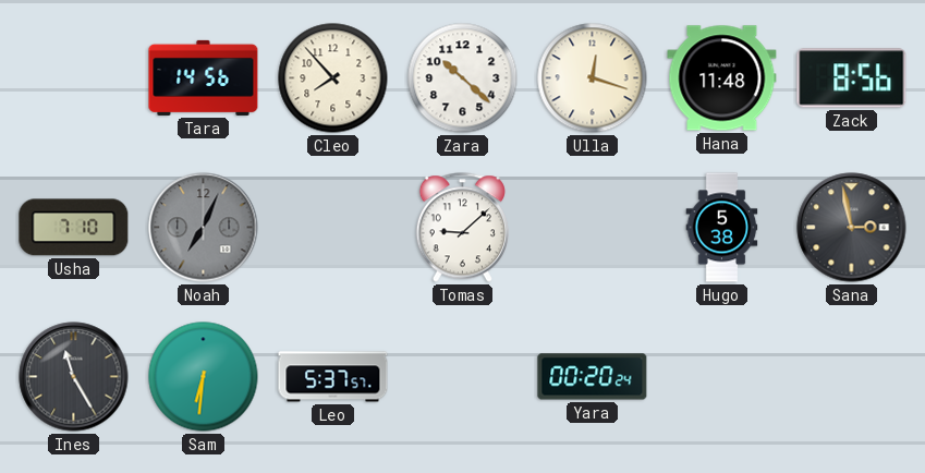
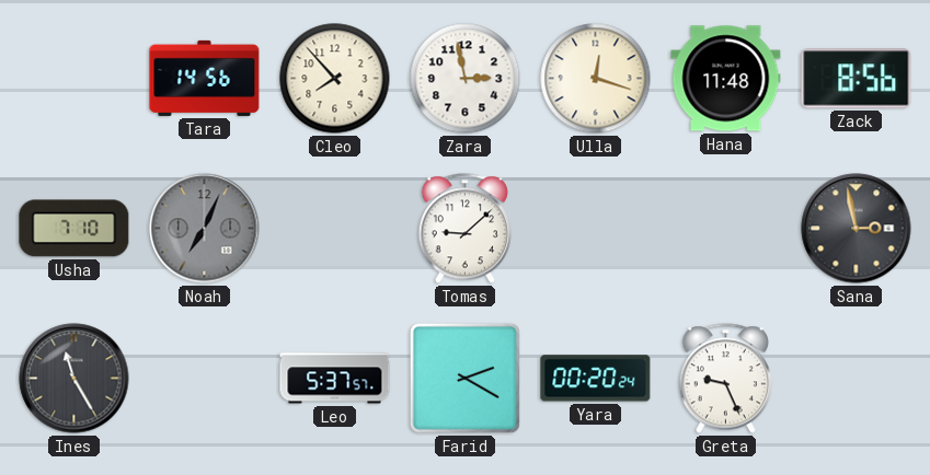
Zara: 10:22 -> 2:58 (466, 79)
Hugo: 5:38 -> none (722, 228)
Sam: 6:31 -> none (204, 377)
Farid: none -> 2:20 (464, 378)
Greta: none -> 9:26 (725, 379)
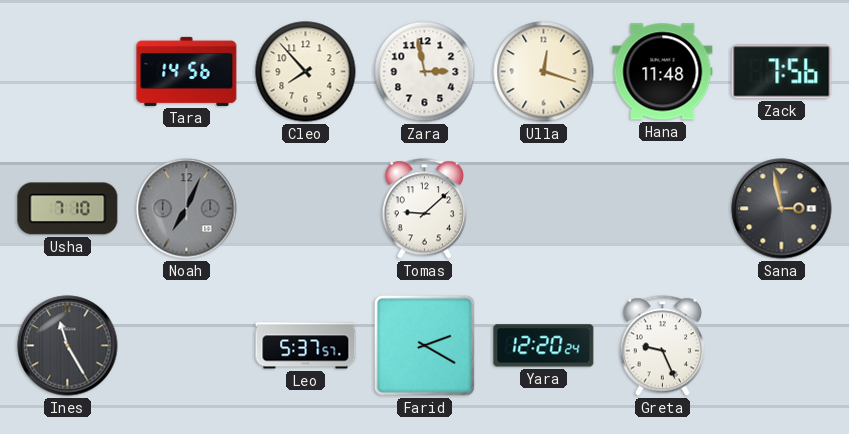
Zack: 8:56 -> 7:56 (782, 72)
Yara: 00:20 -> 12:20 (544, 346)
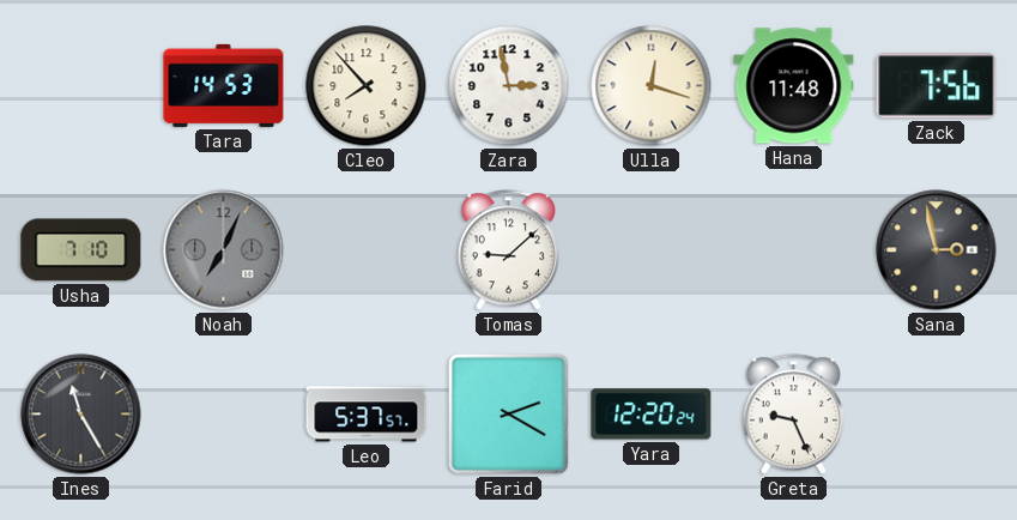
Tara: 14:56 -> 14:53 (224, 85)
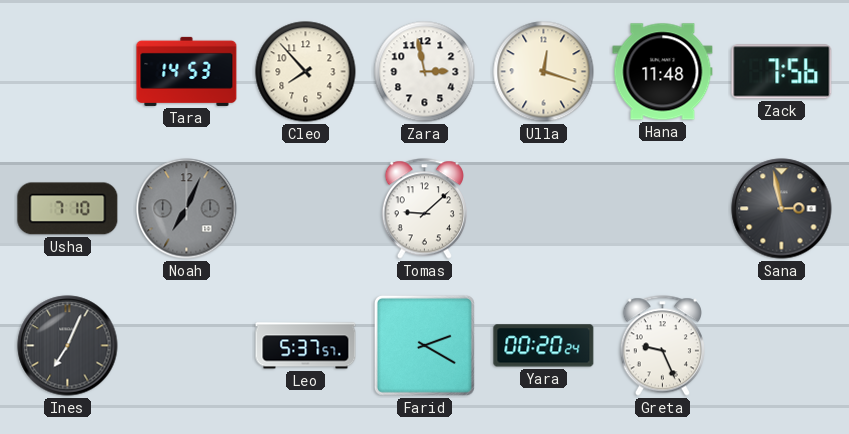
Ines: 11:25 -> 7:04 (68, 346)
Yara: 12:20 -> 00:20 (544, 346)
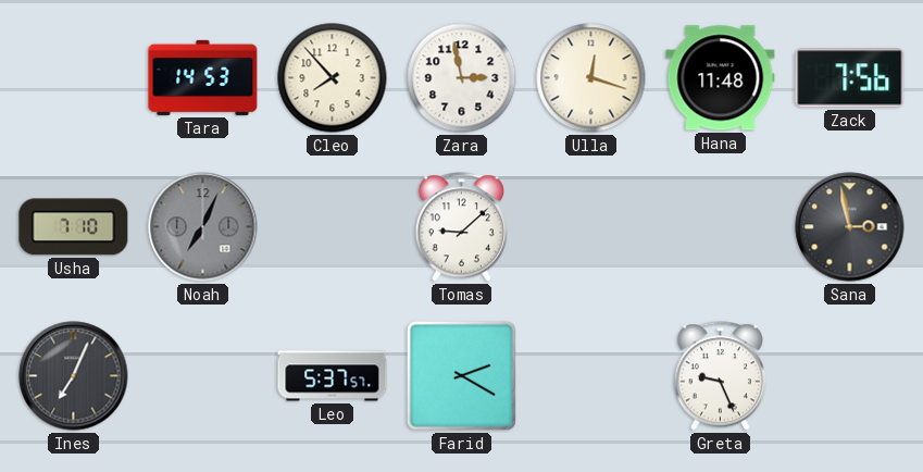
Yara: 00:20 -> none (544, 346)
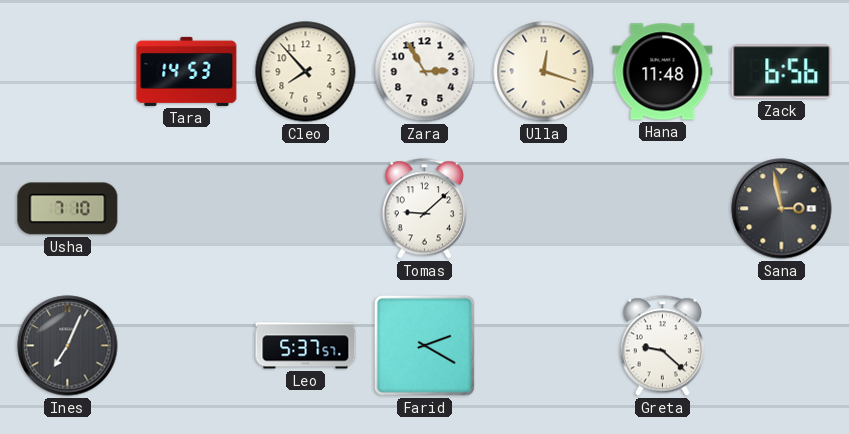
Zara: 2:58 -> 2:55 (425, 72)
Zack: 7:56 -> 6:56 (782, 72)
Noah: 7:04 -> none (203, 227)
Greta: 9:26 -> 9:22 (662, 346)
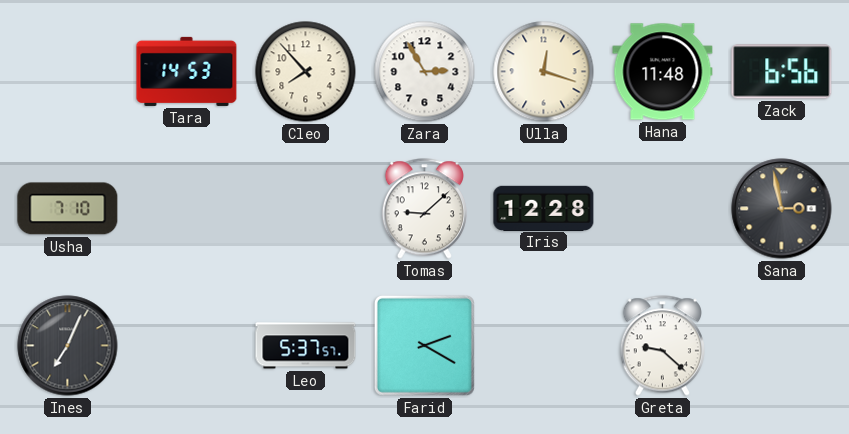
Iris: none -> 12:28 (544, 208)
